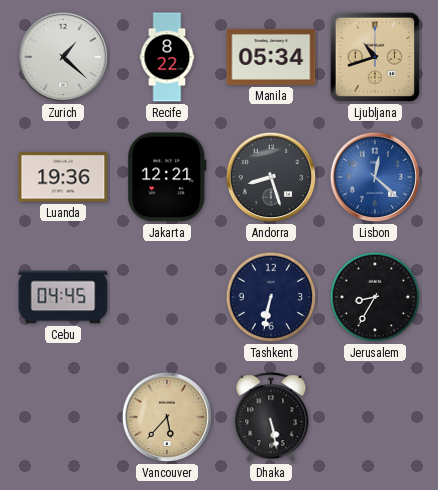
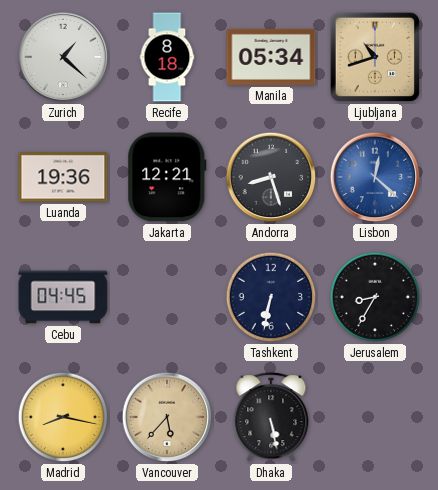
Recife: 8:22 -> 8:18 (167, 57)
Madrid: none -> 8:17 (63, 417)
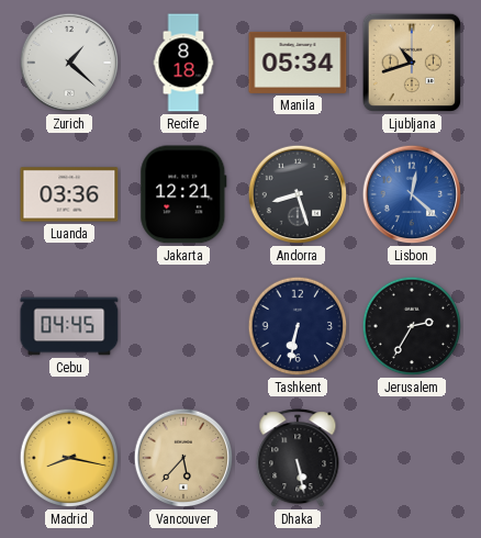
Luanda: 19:36 -> 03:36 (69, 194)
Jerusalem: 8:35 -> 2:35 (412, 326)
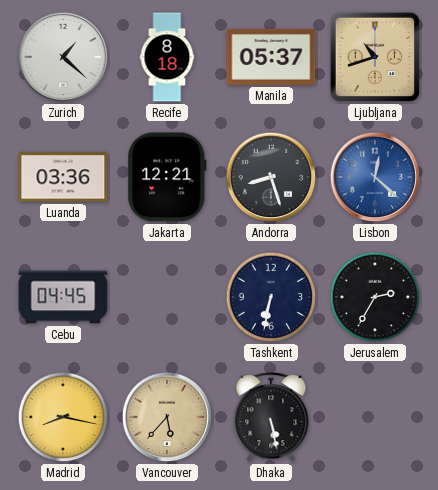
Manila: 05:34 -> 05:37 (271, 57)
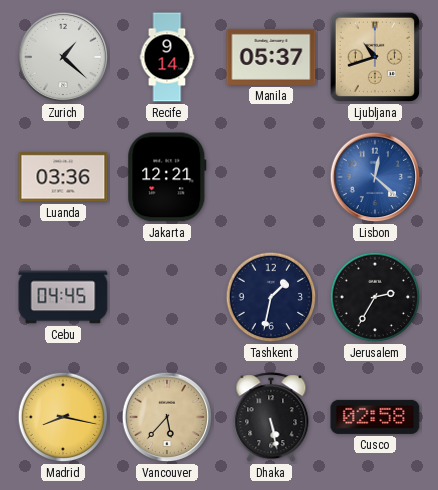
Recife: 8:18 -> 9:14 (167, 57)
Andorra: 8:27 -> none (271, 177)
Tashkent: 6:32 -> 1:32 (271, 297)
Cusco: none -> 02:58 (375, 417)
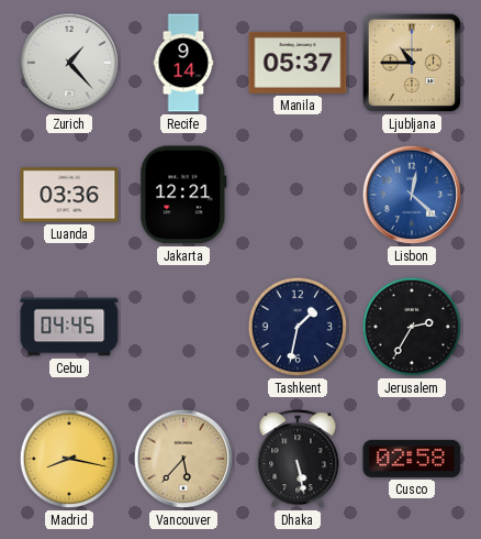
Zurich: 1:22 -> 1:23 (69, 63)
Ljubljana: 10:42 -> 10:45 (412, 63)
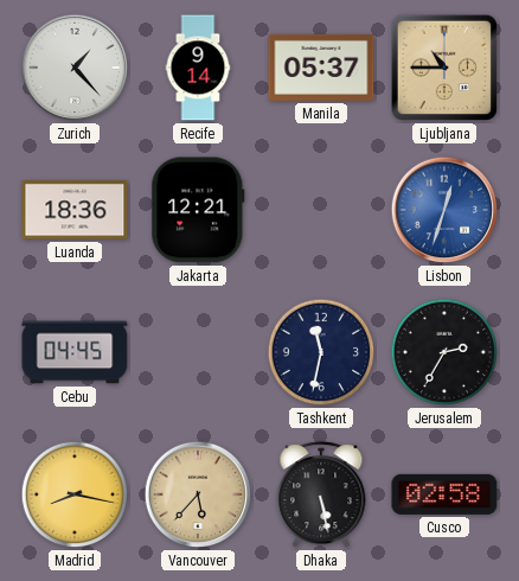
Luanda: 03:36 -> 18:36 (75, 210)
Lisbon: 12:22 -> 12:33 (444, 210)
Tashkent: 1:32 -> 11:32 (321, 352)
